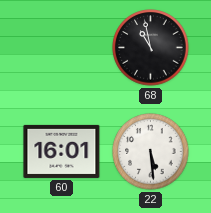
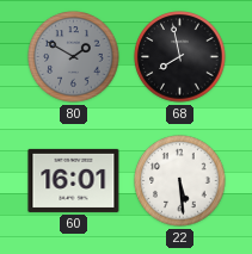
80: none -> 1:50 (74, 57)
68: 10:58 -> 7:58 (180, 57)
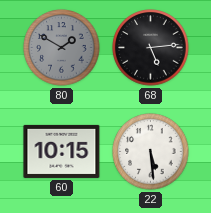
68: 7:58 -> 5:14 (151, 48)
60: 16:01 -> 10:15 (62, 151)
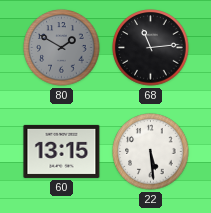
68: 5:14 -> 11:14 (151, 48)
60: 10:15 -> 13:15 (62, 151)
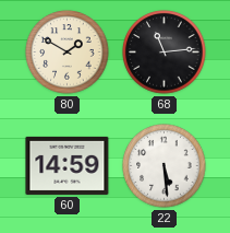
80 dial: grey -> cream (68, 53)
60: 13:15 -> 14:59 (68, 165)
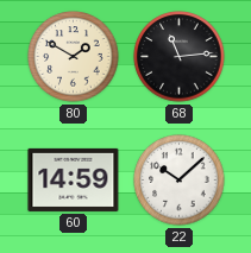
22: 5:29 -> 10:08 (180, 181)
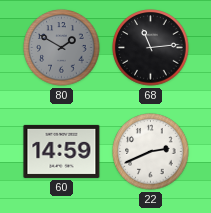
80 dial: cream -> grey (62, 48)
22: 10:08 -> 2:41 (151, 152)
